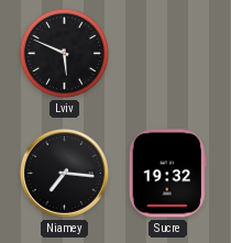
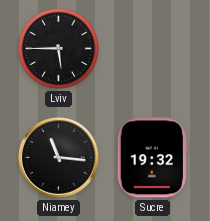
Lviv: 5:49 -> 5:45 (58, 48)
Niamey: 7:16 -> 11:16 (59, 158)
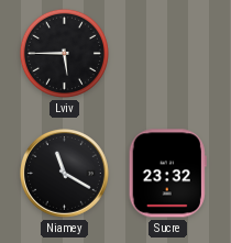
Niamey: 11:16 -> 11:20 (65, 174)
Sucre: 19:32 -> 23:32 (167, 174)
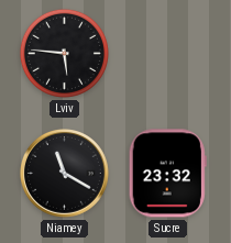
Lviv: 5:45 -> 5:46 (64, 53)
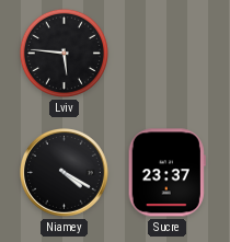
Niamey: 11:20 -> 4:20 (65, 173)
Sucre: 23:32 -> 23:37 (166, 173)
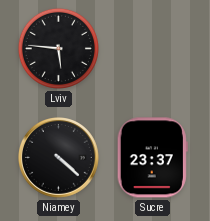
Niamey: 4:20 -> 4:22 (59, 158)
